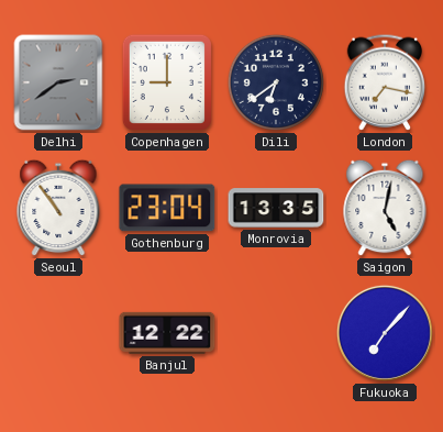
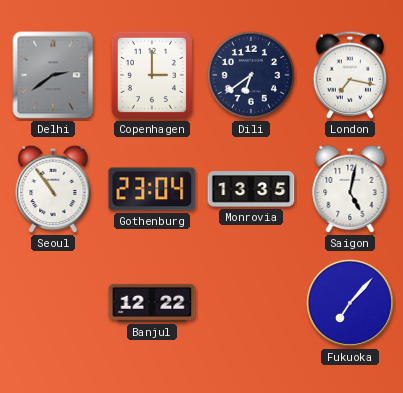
Copenhagen: 9:00 -> 3:00 (152, 75)
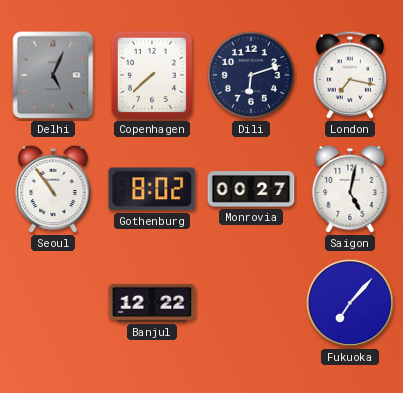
Delhi: 2:39 -> 5:04 (53, 75)
Copenhagen: 3:00 -> 7:38 (152, 75)
Dili: 6:39 -> 6:12 (251, 75)
Gothenburg: 23:04 -> 8:02 (152, 189)
Monrovia: 13:35 -> 00:27 (251, 189)
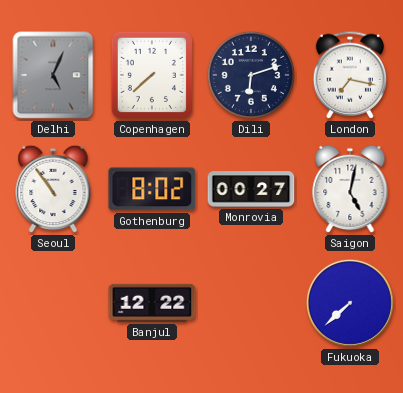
Fukuoka: 7:07 -> 7:38 (350, 303)
